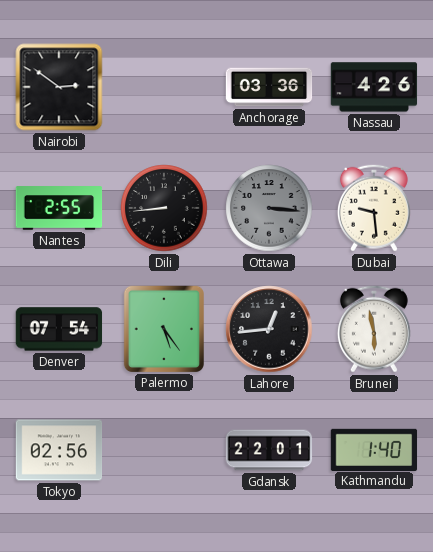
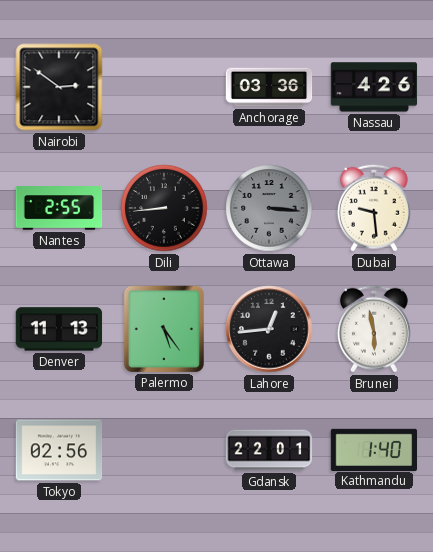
Denver: 07:54 -> 11:13 (59, 329)
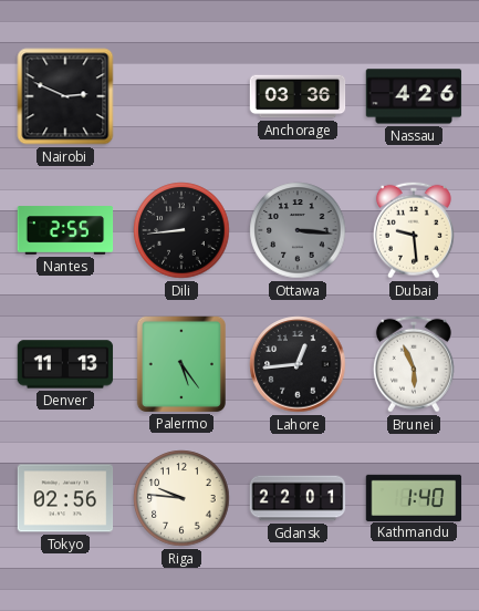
Nairobi: 2:51 -> 2:49 (65, 96)
Brunei: 5:58 -> 5:56 (414, 364)
Riga: none -> 9:46 (181, 498)
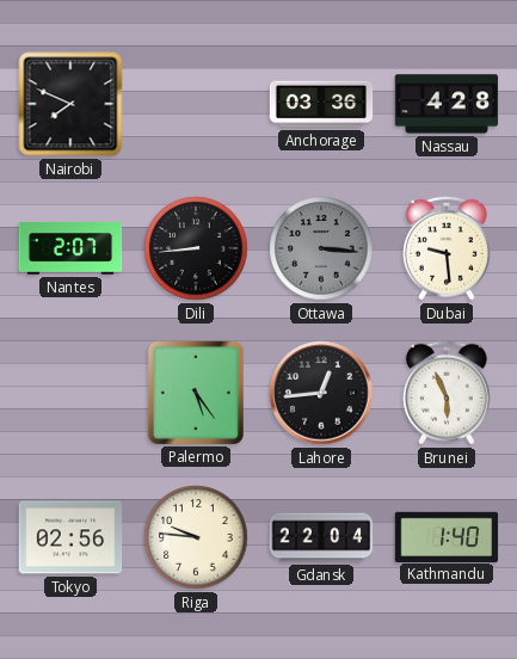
Nairobi: 2:49 -> 7:49 (70, 104)
Nassau: 4:26 -> 4:28 (447, 104)
Nantes: 2:55 -> 2:07 (70, 248)
Denver: 11:13 -> none (65, 364)
Gdansk: 22:01 -> 22:04 (321, 537)
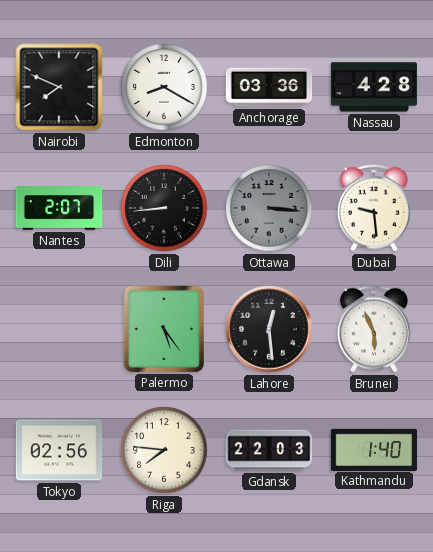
Edmonton: none -> 8:20 (164, 87)
Lahore: 12:44 -> 12:29 (269, 329)
Riga: 9:46 -> 7:46 (164, 450)
Gdansk: 22:04 -> 22:03 (269, 450)
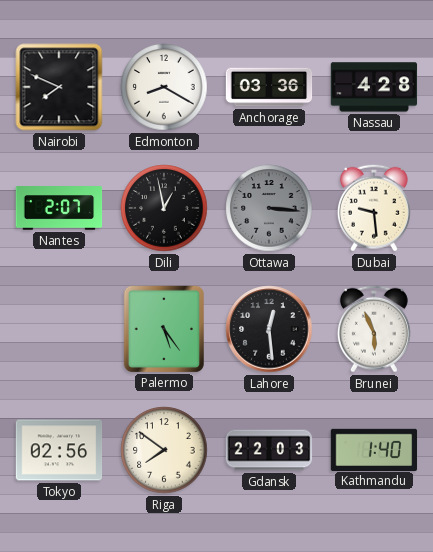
Dili: 8:44 -> 12:58 (164, 208)
Riga: 7:46 -> 7:51 (164, 450)
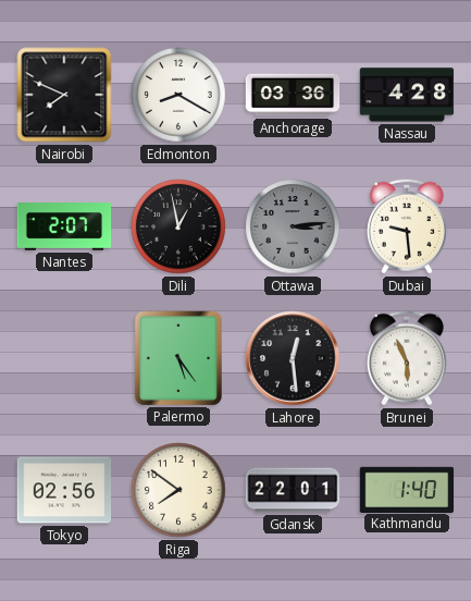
Ottawa: 3:16 -> 3:14 (293, 226)
Gdansk: 22:03 -> 22:01 (293, 490)
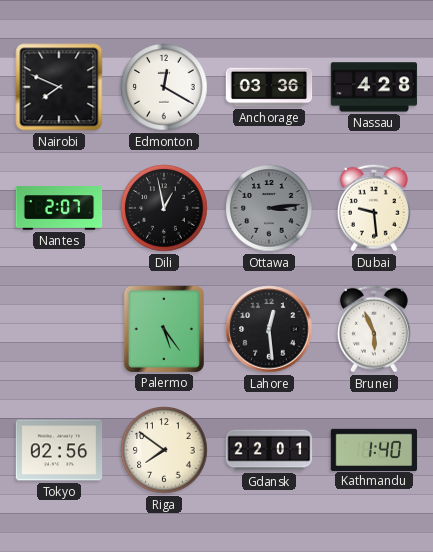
Edmonton: 8:20 -> 12:20 (164, 87)
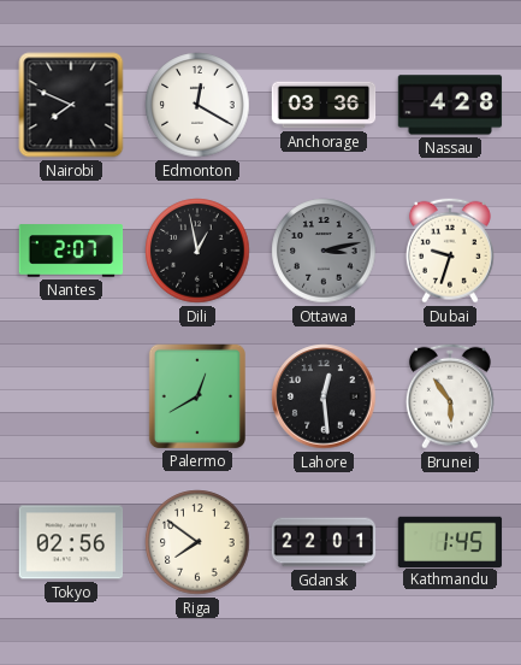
Ottawa: 3:14 -> 3:13 (324, 251)
Dubai: 9:29 -> 9:33 (450, 251)
Palermo: 5:24 -> 12:40 (196, 395)
Brunei: 5:56 -> 5:54 (450, 396)
Kathmandu: 1:40 -> 1:45 (450, 541)
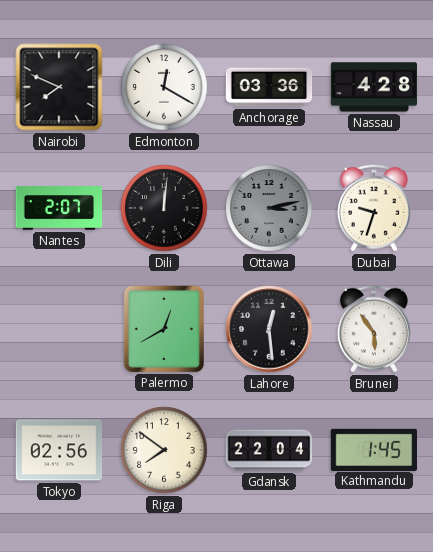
Dili: 12:58 -> 12:01 (164, 208)
Gdansk: 22:01 -> 22:04 (269, 450)
